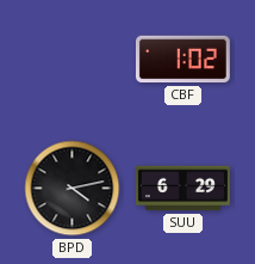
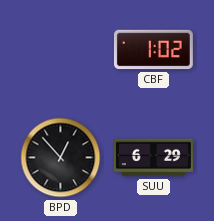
BPD: 4:13 -> 12:53 (61, 158)
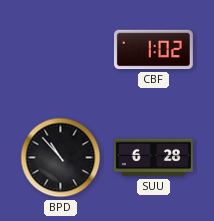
BPD: 12:53 -> 10:53 (61, 158)
SUU: 6:29 -> 6:28 (153, 158)
